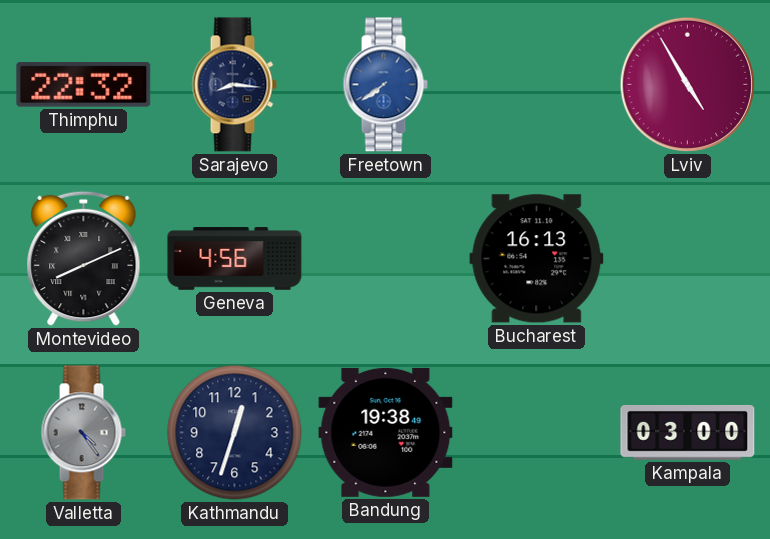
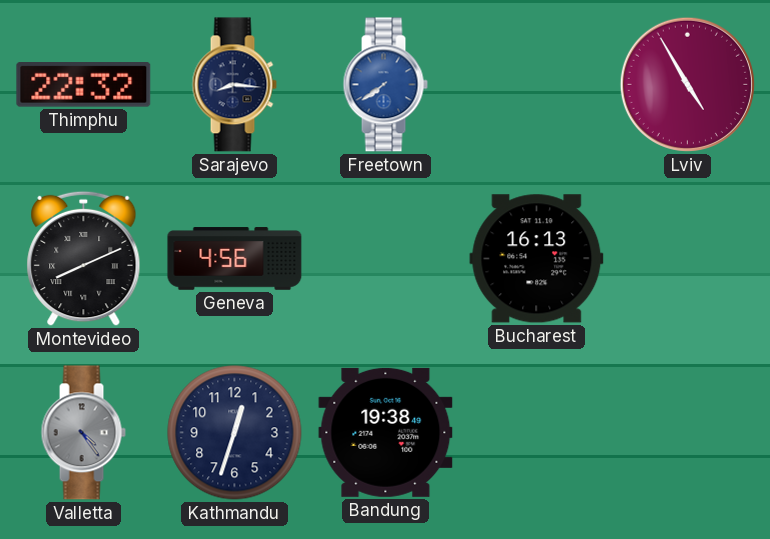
Kampala: 03:00 -> none (688, 433)
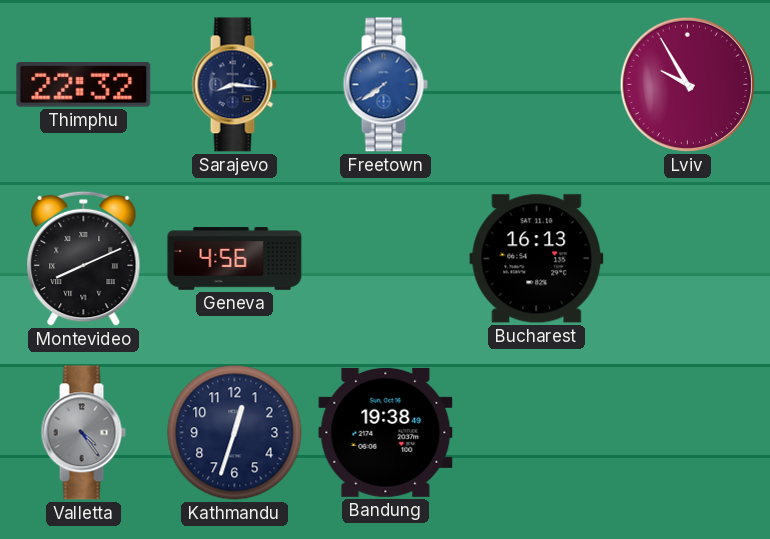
Lviv: 4:55 -> 9:55 (687, 84)
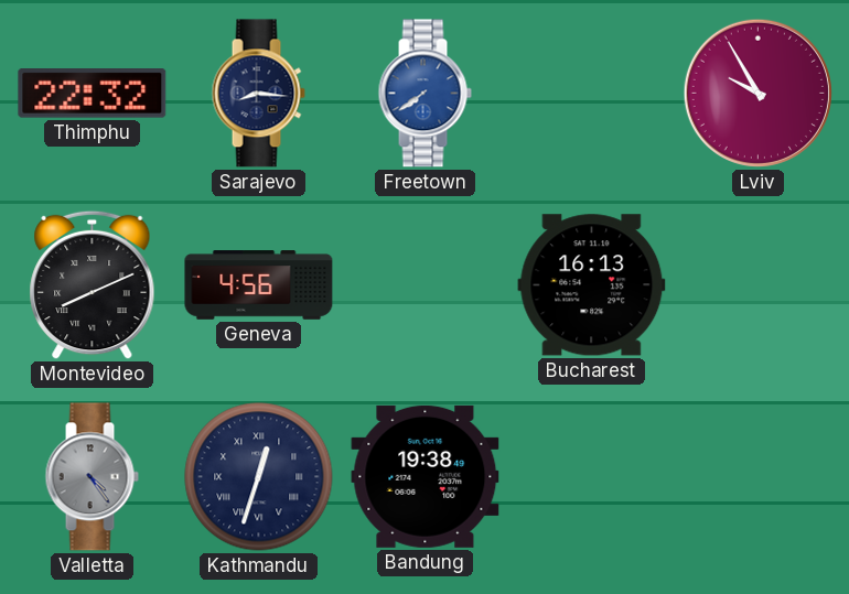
Kathmandu numerals: Arabic -> Roman (259, 477)
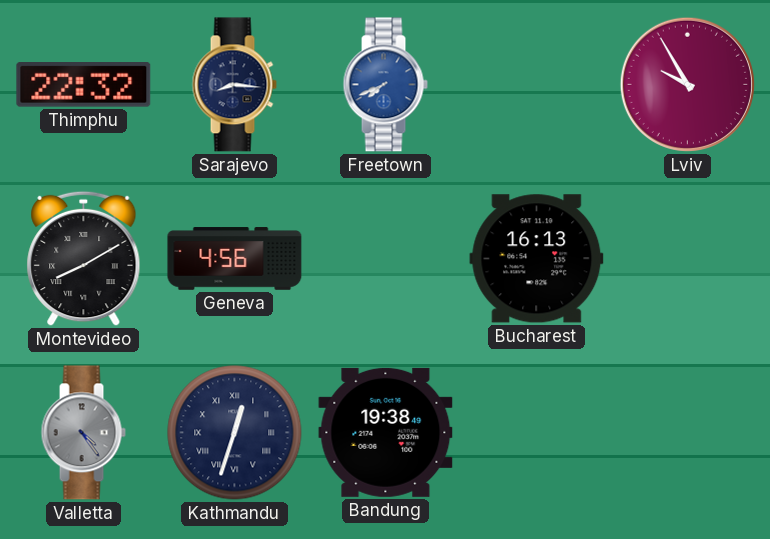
Freetown: 7:39 -> 7:41 (385, 85)
Montevideo: 8:11 -> 8:10 (84, 259)
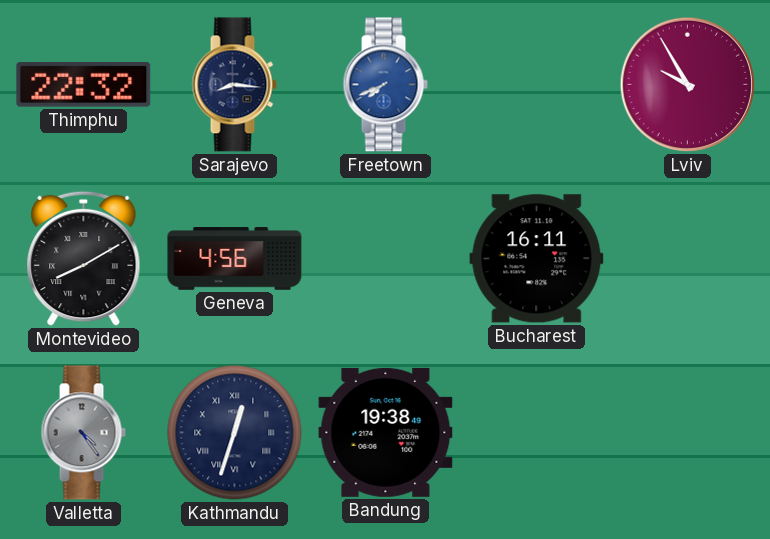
Bucharest: 16:13 -> 16:11 (537, 259)
